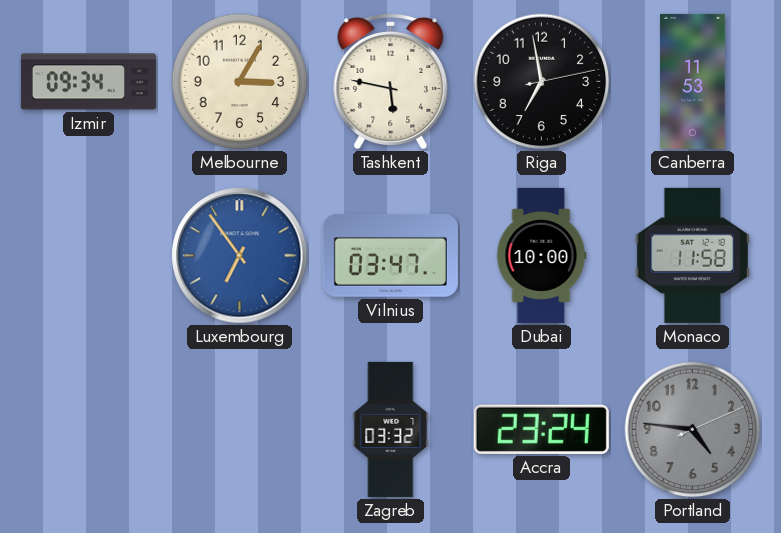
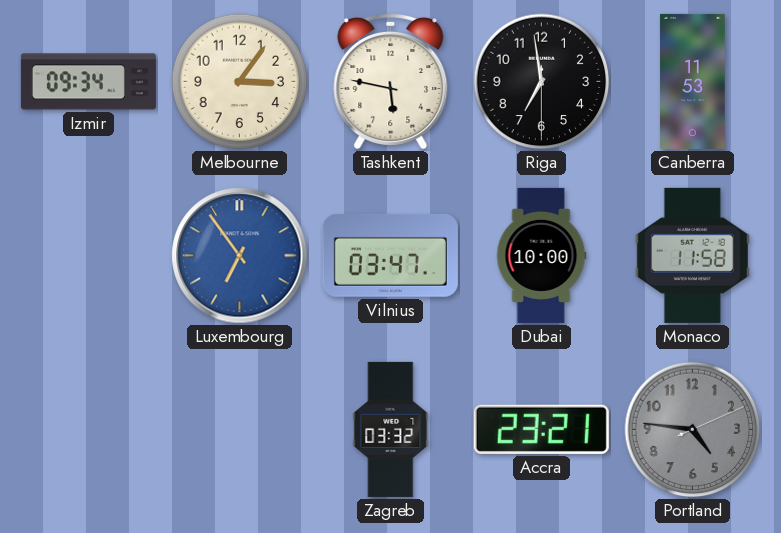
Melbourne: 3:05 -> 3:06 (240, 82)
Riga: 6:58:13 -> 6:58:30 (542, 82)
Accra: 23:24 -> 23:21 (541, 429)
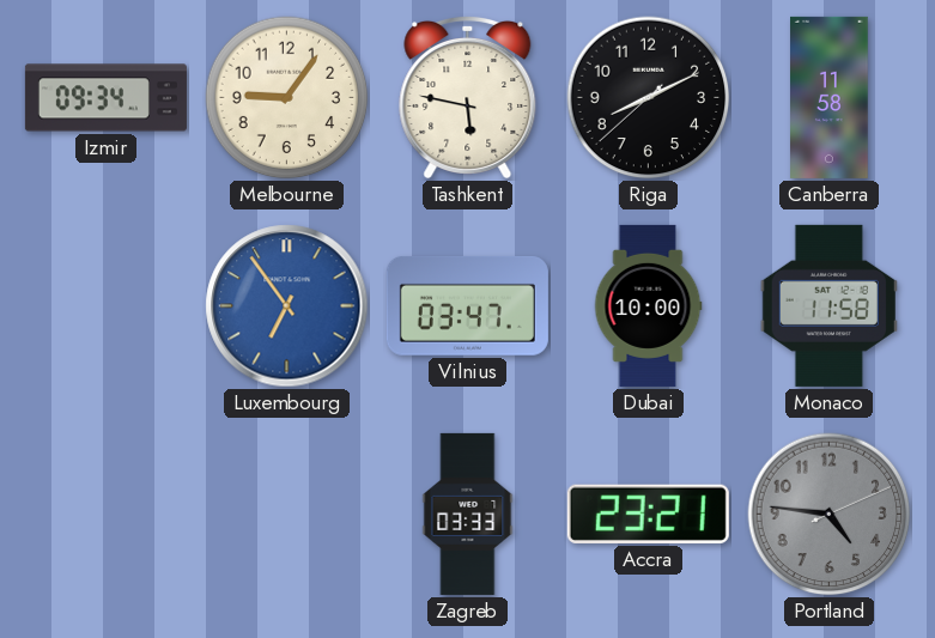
Melbourne: 3:06 -> 9:06 (287, 98)
Riga: 6:58 -> 8:10 (649, 98)
Canberra: 11:53 -> 11:58 (830, 97)
Zagreb: 03:32 -> 03:33 (468, 514)
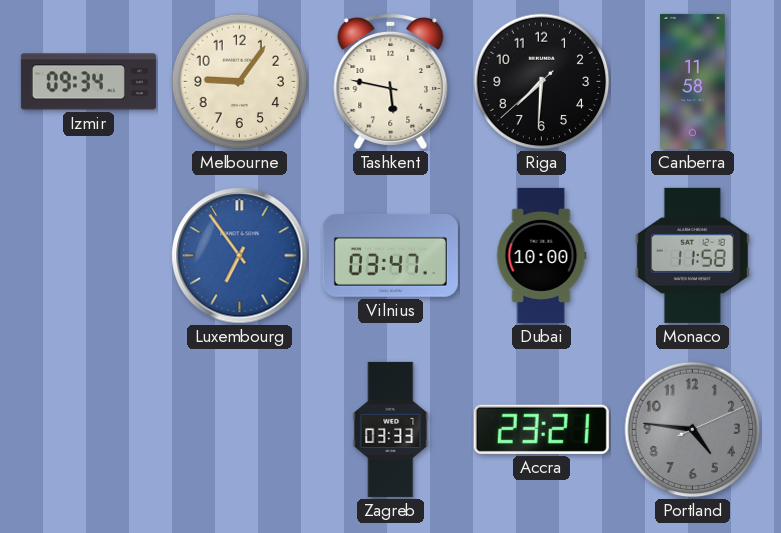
Riga: 8:10 -> 7:30 (542, 82)
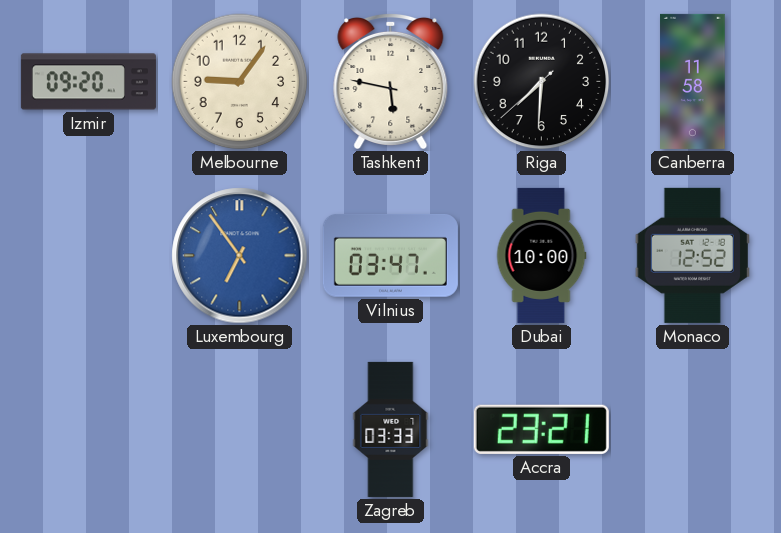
Izmir: 09:34 -> 09:20 (88, 82)
Monaco: 11:58 -> 12:52 (692, 255)
Portland: 4:46 -> none (693, 430)
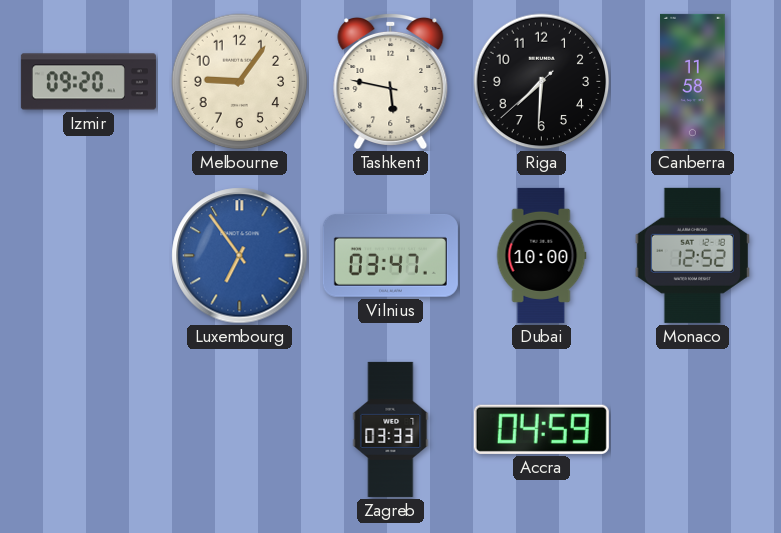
Accra: 23:21 -> 04:59 (541, 429)
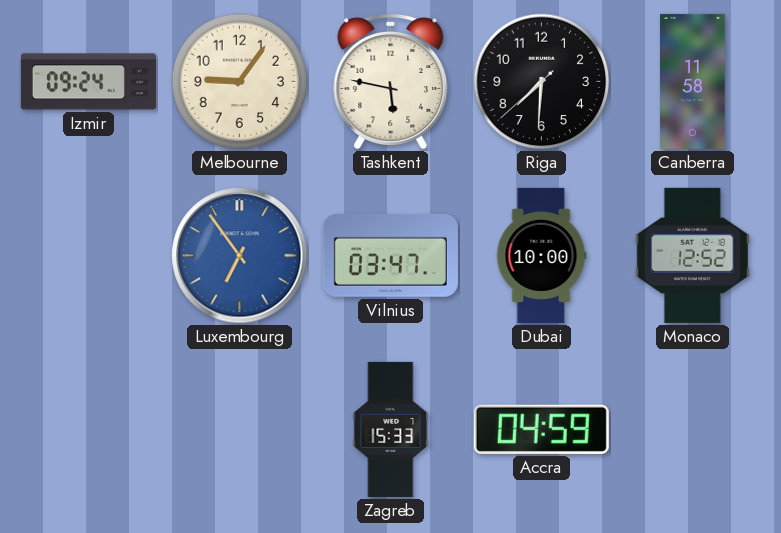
Izmir: 09:20 -> 09:24 (88, 82)
Zagreb: 03:33 -> 15:33 (391, 429)
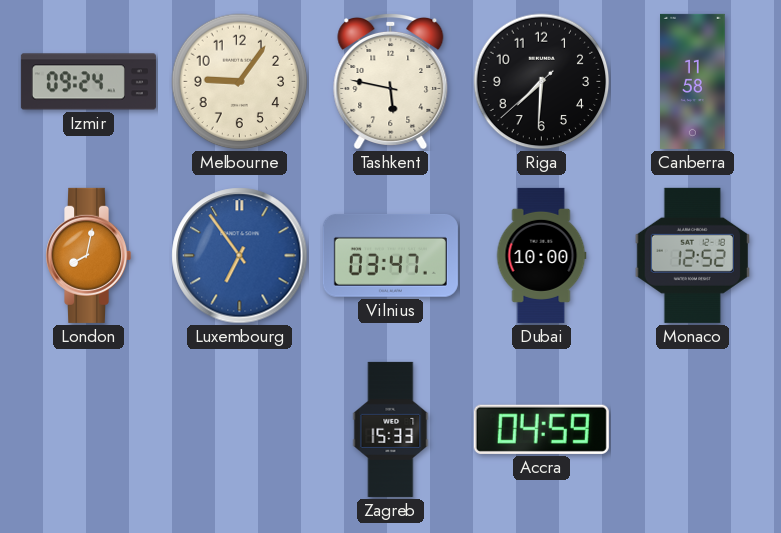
London: none -> 8:02 (89, 255)
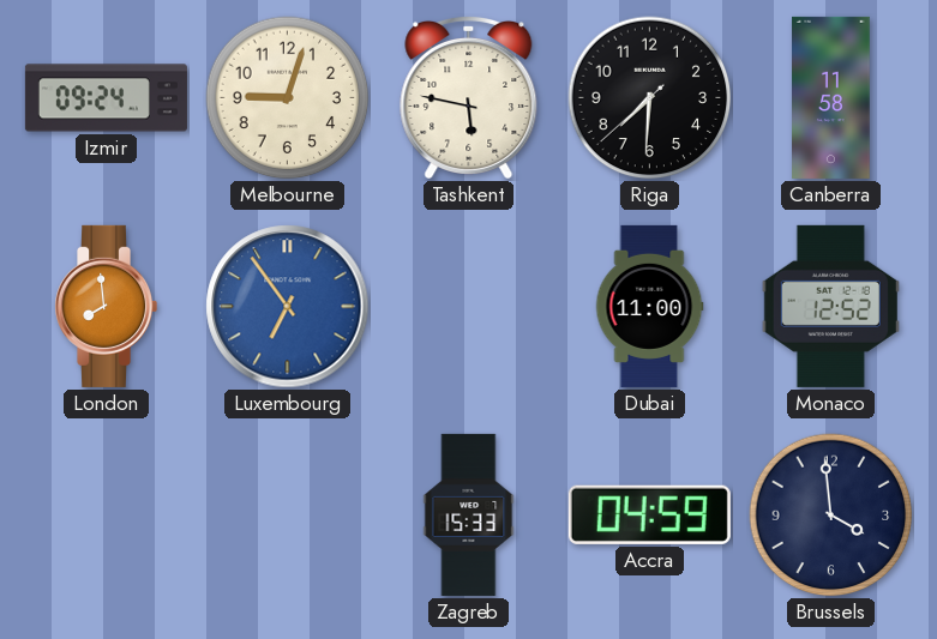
Melbourne: 9:06 -> 9:03 (288, 98)
London: 8:02 -> 7:59 (107, 306)
Vilnius: 03:47 -> none (390, 255)
Dubai: 10:00 -> 11:00 (649, 306)
Brussels: none -> 3:59 (831, 516)
